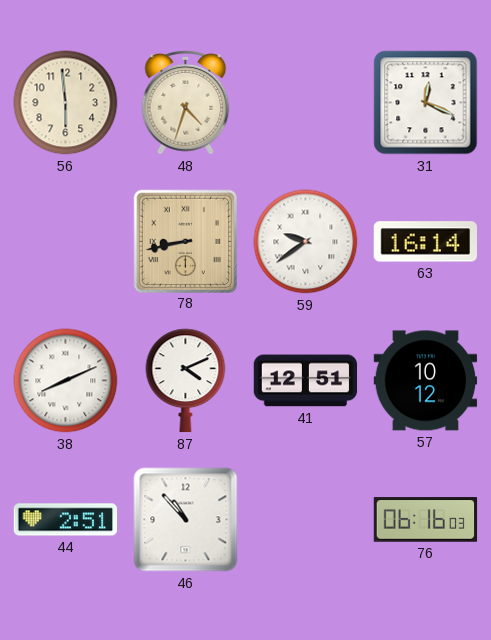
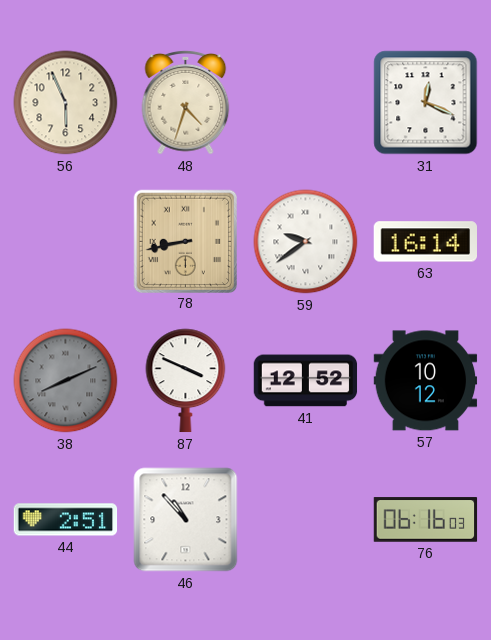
56: 5:59 -> 5:56 (66, 103)
38 dial: white -> grey (66, 381)
87: 4:11 -> 3:49 (186, 381)
41: 12:51 -> 12:52 (306, 381)
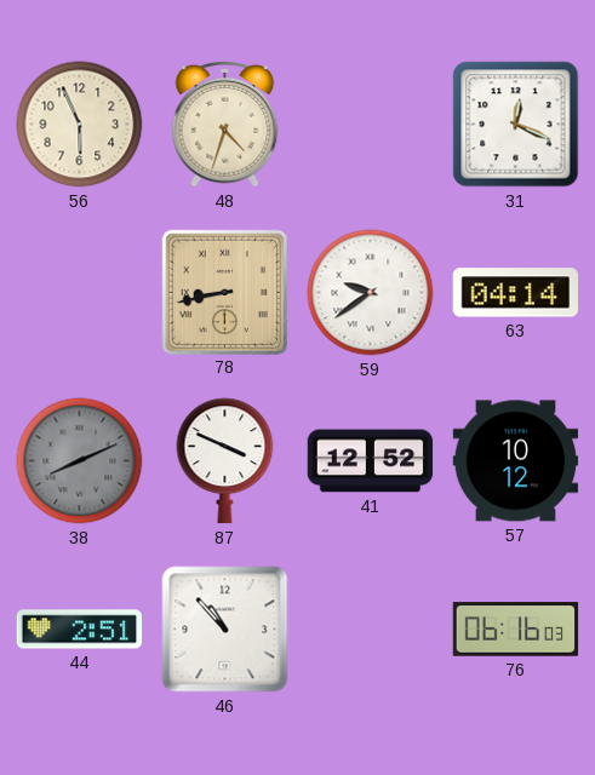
63: 16:14 -> 04:14 (515, 293)
